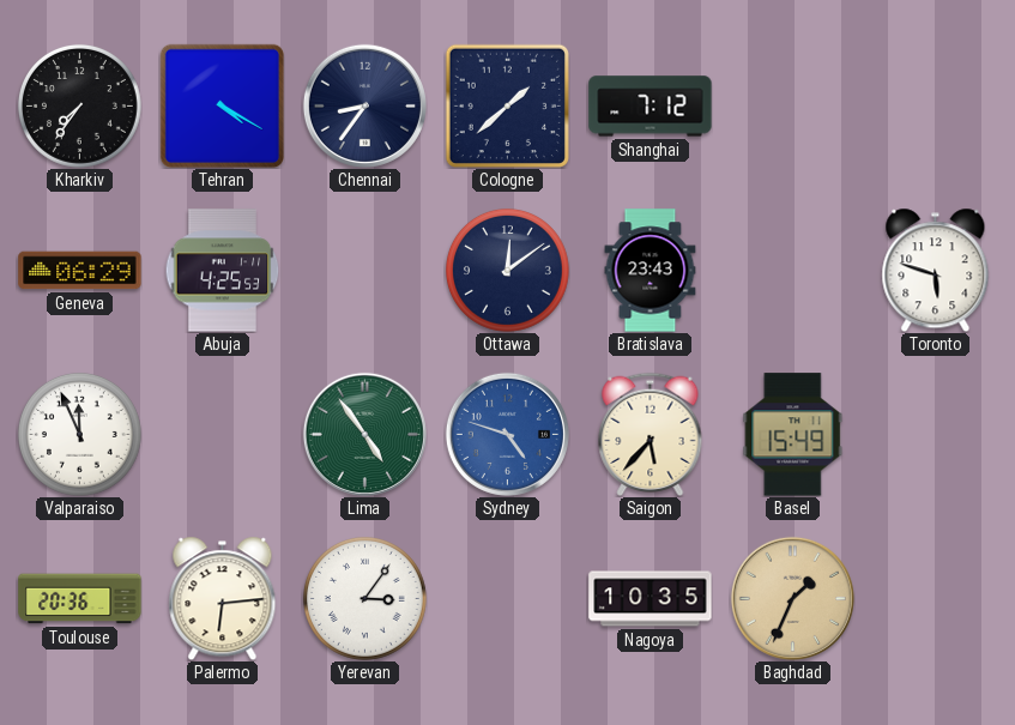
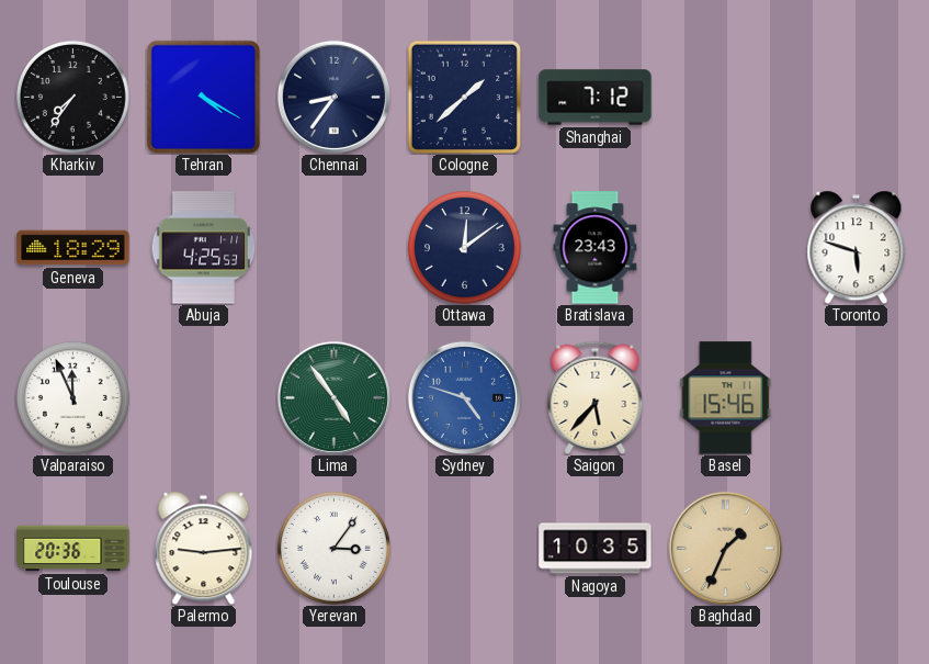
Geneva: 06:29 -> 18:29 (73, 248)
Basel: 15:49 -> 15:46 (726, 398)
Palermo: 6:14 -> 9:14 (204, 548)
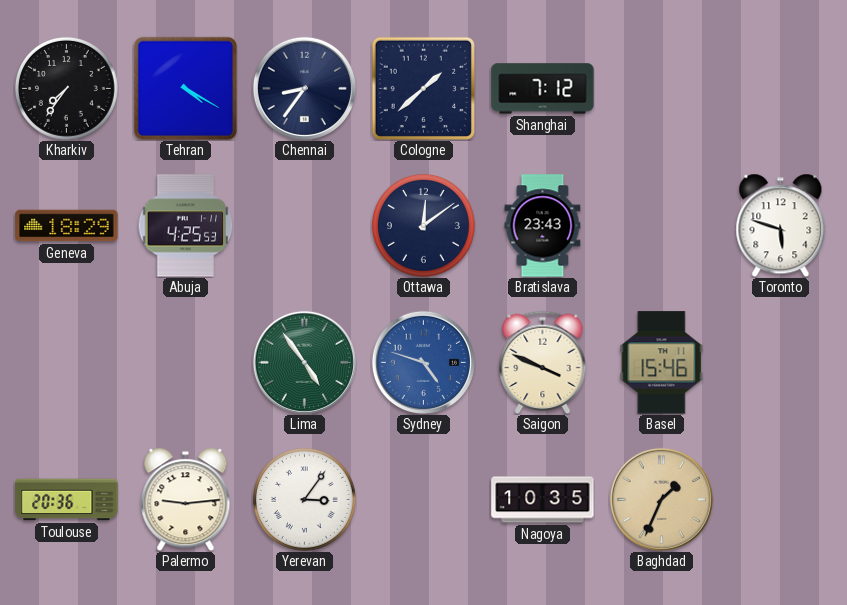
Valparaiso: 11:56 -> none (72, 397)
Saigon: 5:37 -> 3:49 (543, 362)
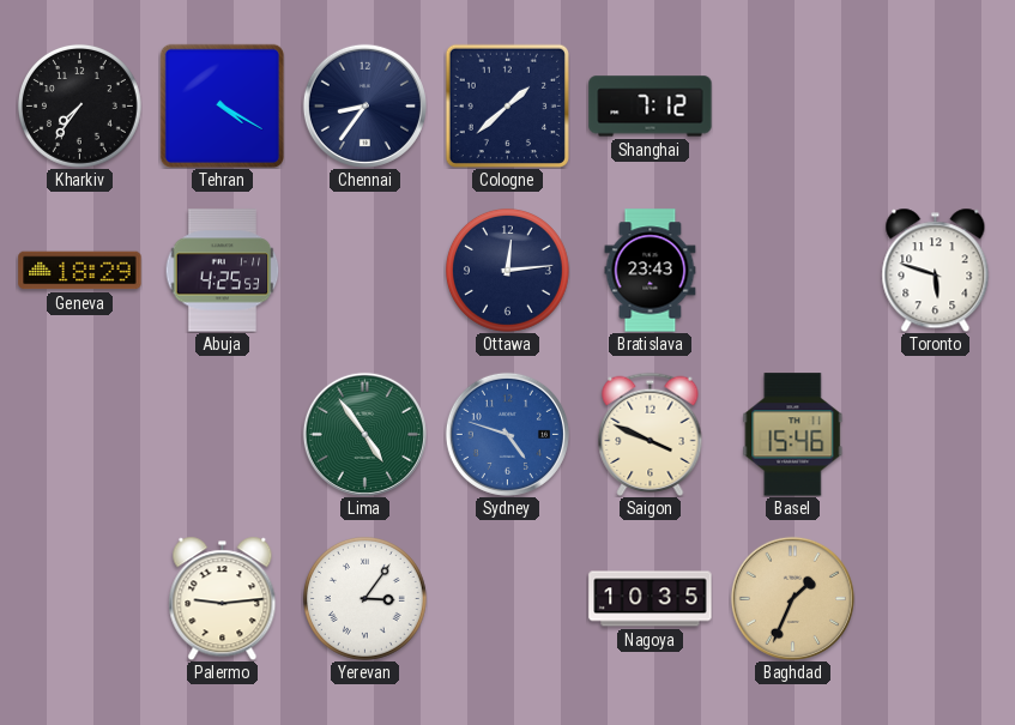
Ottawa: 12:09 -> 12:14 (507, 270)
Toulouse: 20:36 -> none (67, 500)
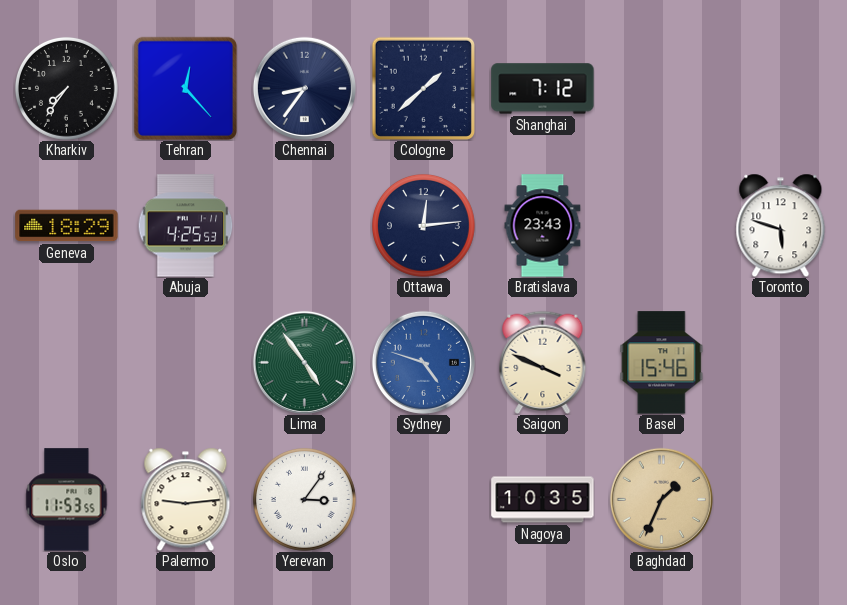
Tehran: 4:20 -> 12:23 (185, 88)
Oslo: none -> 11:53 (67, 500)
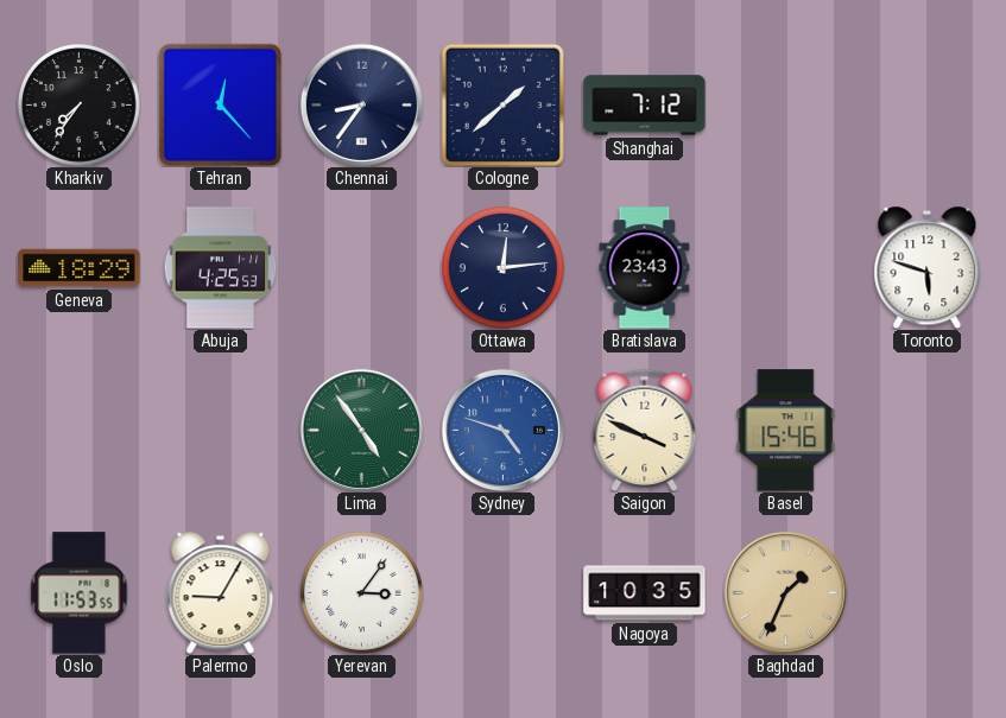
Palermo: 9:14 -> 9:05 (221, 592)
